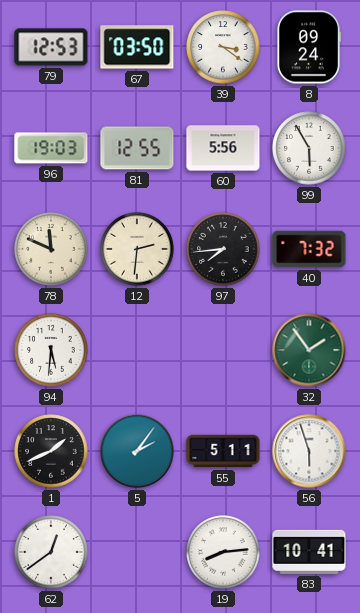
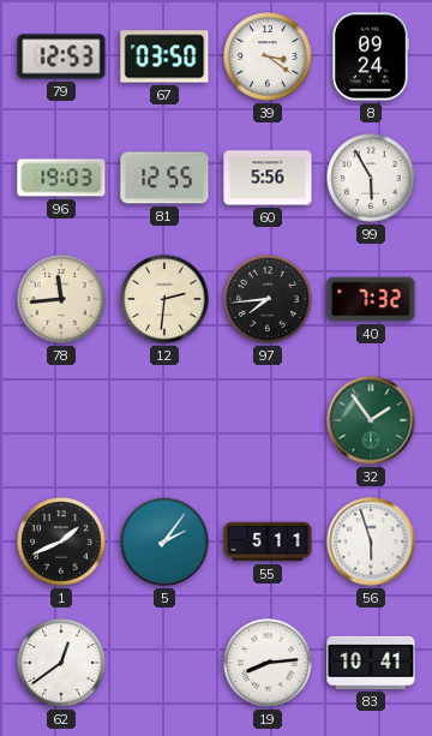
78: 11:49 -> 11:44 (61, 299)
94: 5:31 -> none (51, 350)
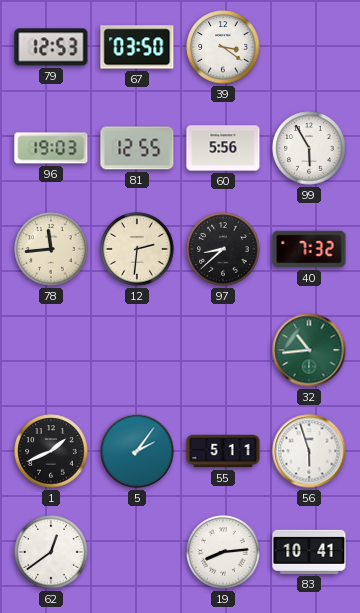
8: 09:24 -> none (370, 56)
97: 7:44 -> 8:38 (223, 249)
32: 1:54 -> 10:44 (309, 350)
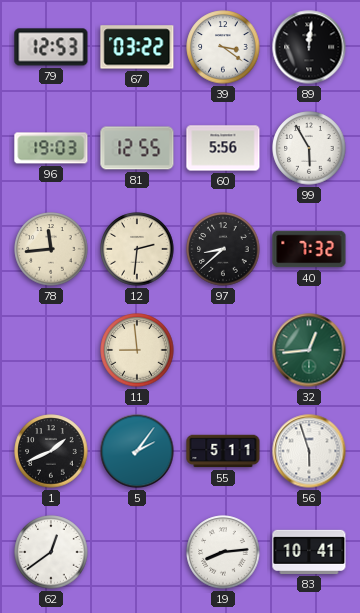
67: 03:50 -> 03:22 (137, 47)
89: none -> 12:01 (309, 47)
11: none -> 8:59 (137, 350)
32: 10:44 -> 12:44 (309, 350)
